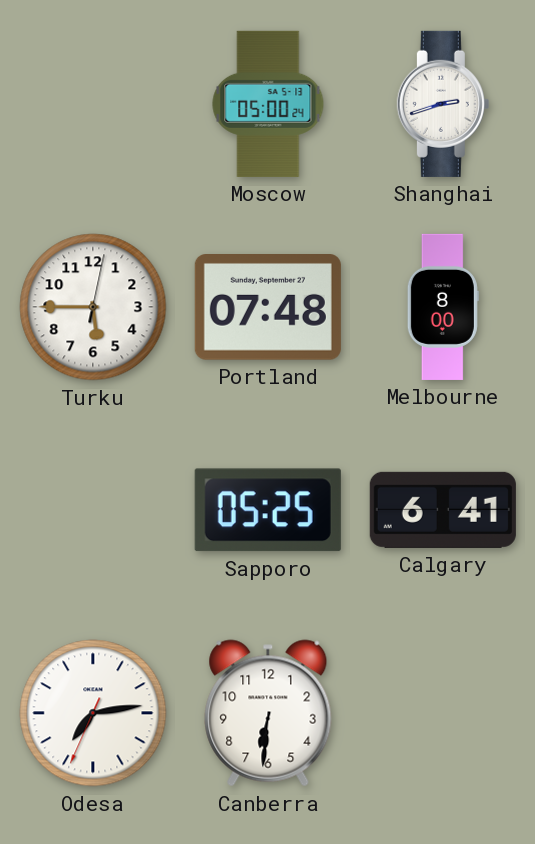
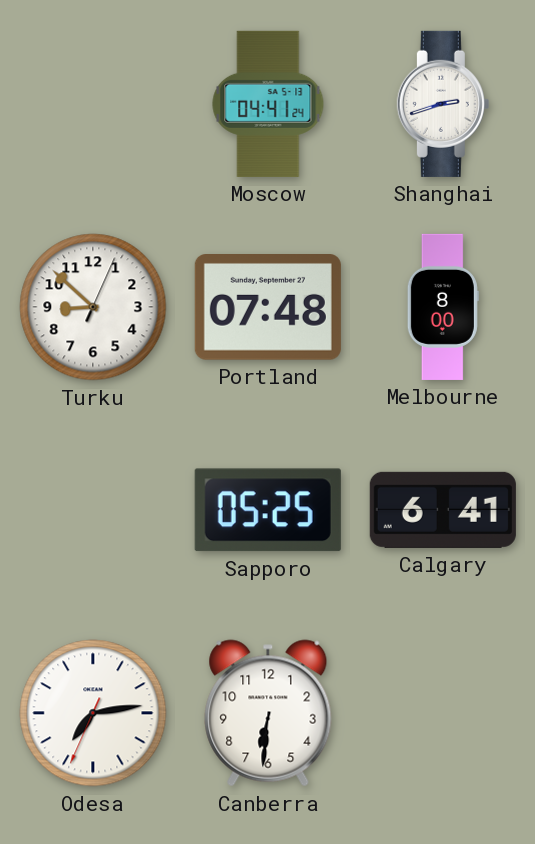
Moscow: 05:00 -> 04:41 (268, 104)
Turku: 5:45 -> 8:52 (93, 307)
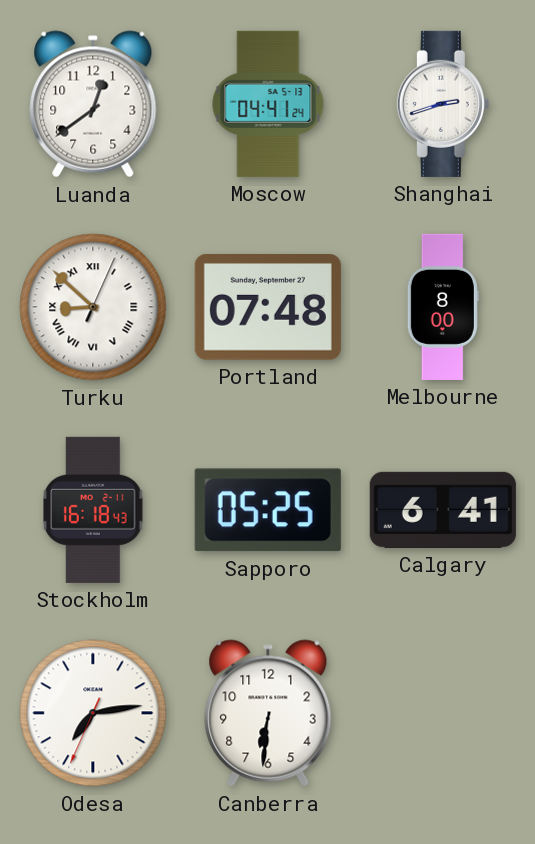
Luanda: none -> 12:39 (93, 104)
Turku numerals: Arabic -> Roman (93, 307)
Stockholm: none -> 16:18 (94, 510)
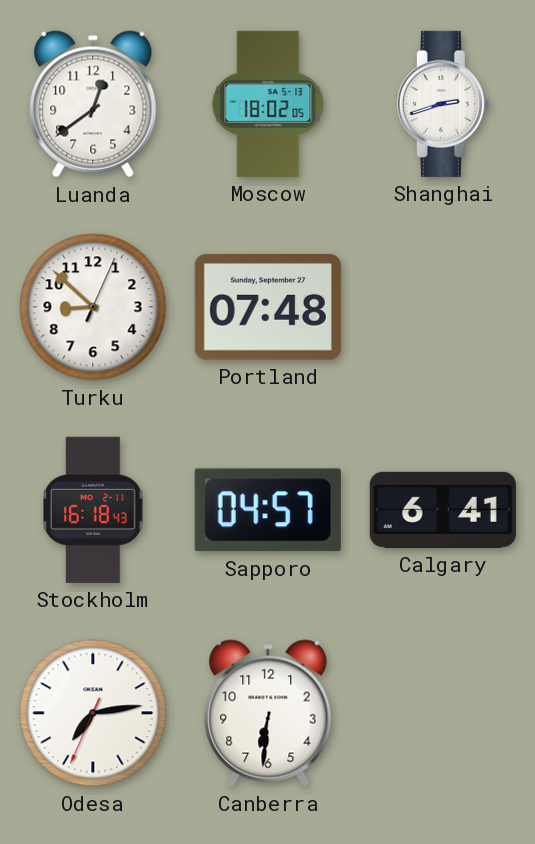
Moscow: 04:41 -> 18:02 (268, 104)
Turku numerals: Roman -> Arabic (93, 307)
Melbourne: 8:00 -> none (443, 307)
Sapporo: 05:25 -> 04:57 (268, 510)
